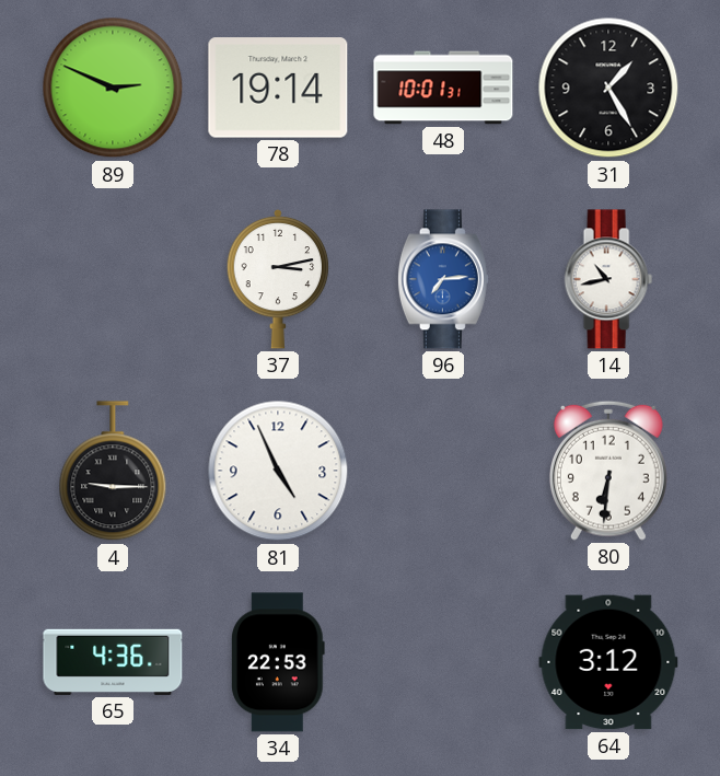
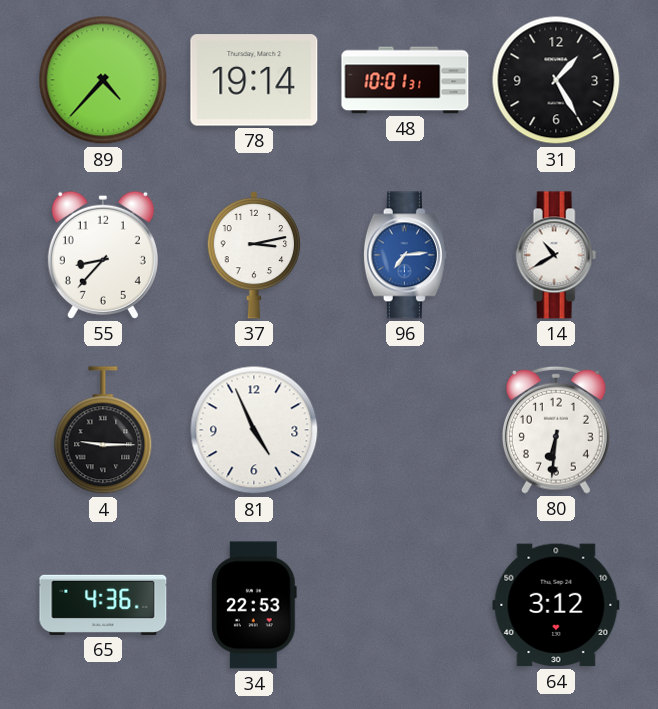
89: 2:49 -> 4:37 (103, 80)
55: none -> 8:37 (103, 255)
14: 10:43 -> 10:40 (556, 255)
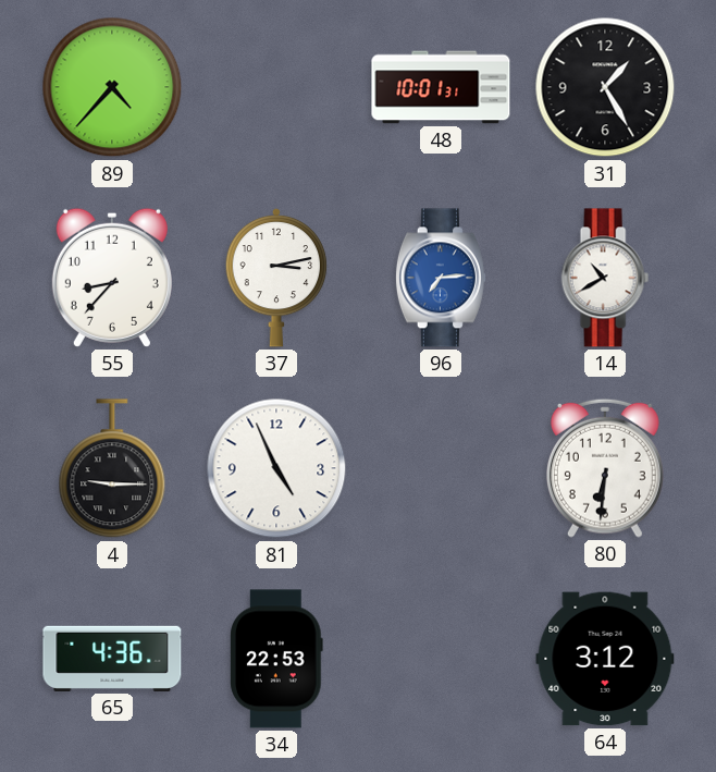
78: 19:14 -> none (254, 80)
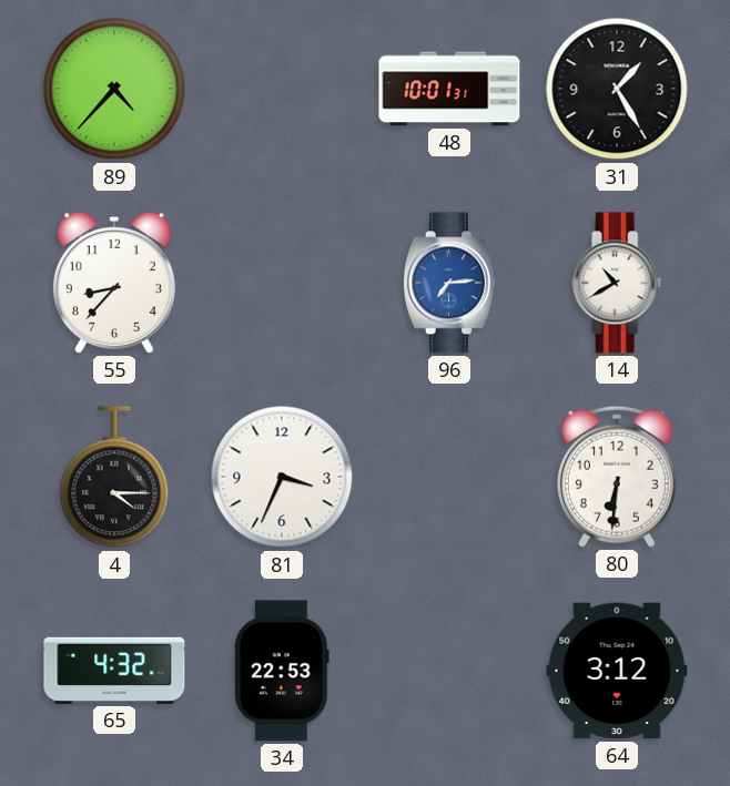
37: 3:13 -> none (276, 278)
4: 9:15 -> 4:15 (114, 478)
81: 4:56 -> 3:34 (282, 477)
65: 4:36 -> 4:32 (114, 671)
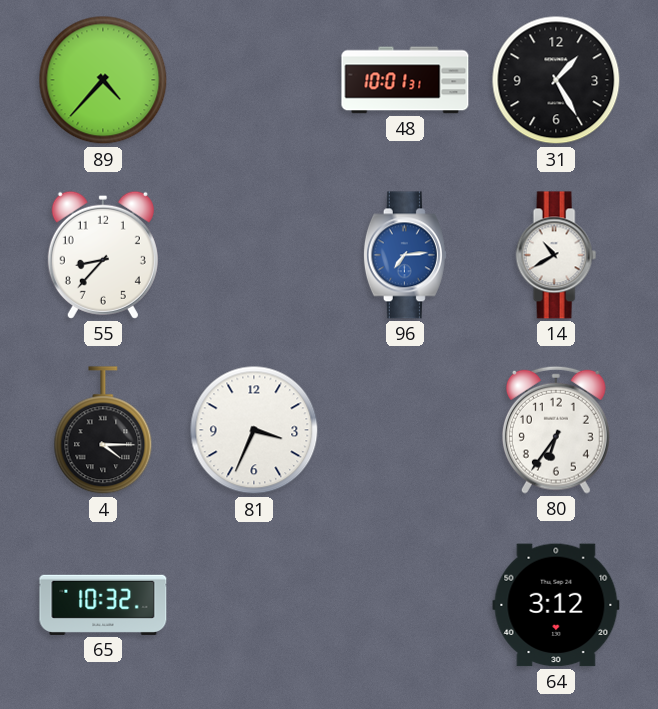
80: 6:31 -> 6:36 (556, 430)
65: 4:32 -> 10:32 (103, 605)
34: 22:53 -> none (283, 671)
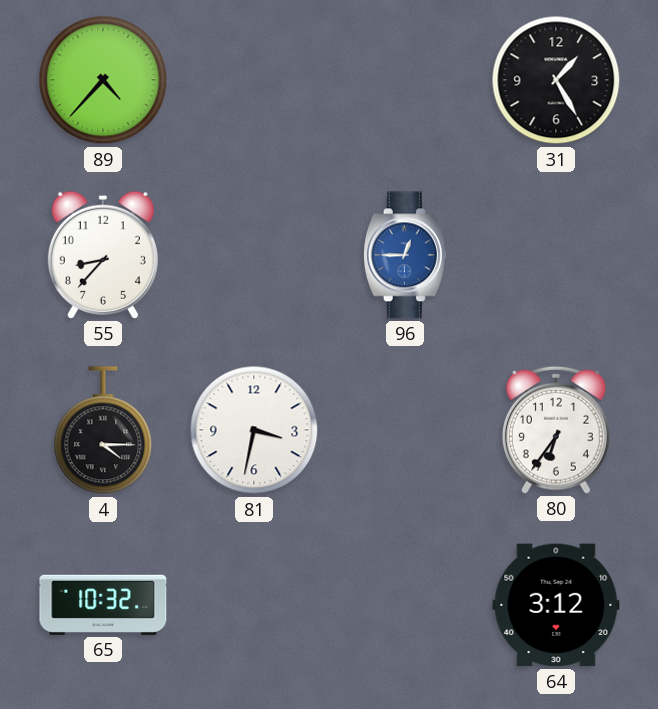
48: 10:01 -> none (405, 80)
96: 7:14 -> 12:45 (405, 255)
14: 10:40 -> none (556, 255)
81: 3:34 -> 3:32 (254, 430)
